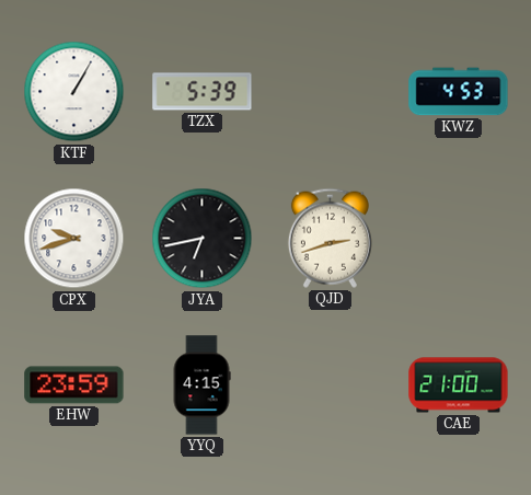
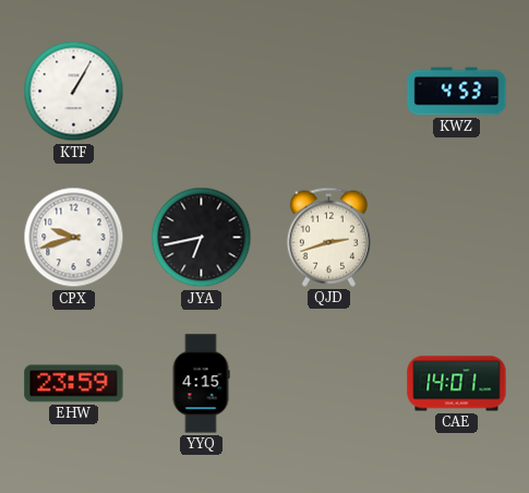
TZX: 5:39 -> none (203, 92)
CAE: 21:00 -> 14:01 (457, 384)
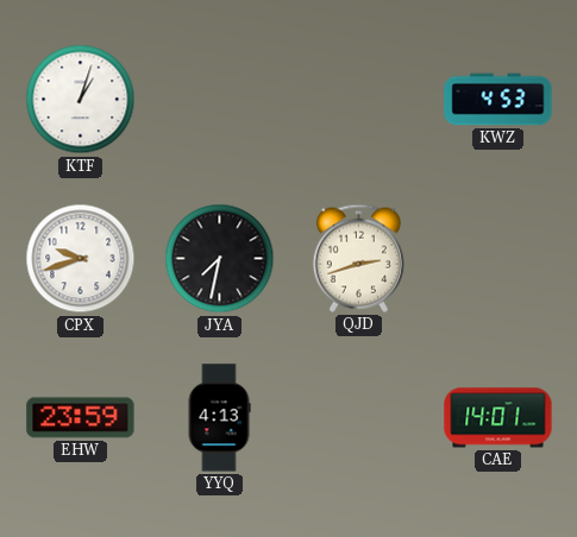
KTF: 1:05 -> 1:03 (81, 100)
JYA: 6:43 -> 7:32 (220, 259)
YYQ: 4:15 -> 4:13 (219, 418)
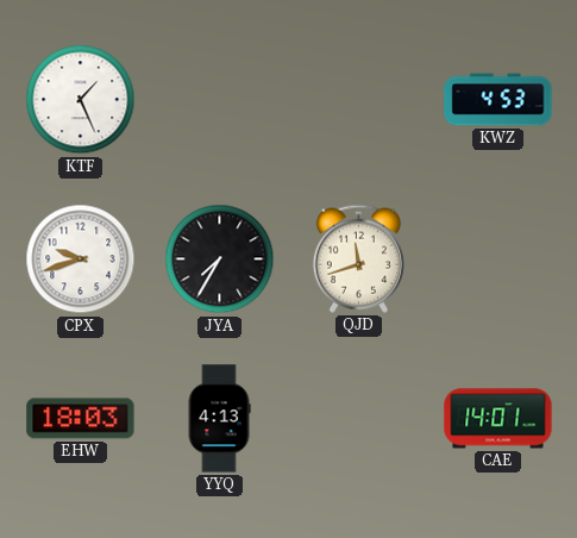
KTF: 1:03 -> 1:26 (81, 100)
JYA: 7:32 -> 7:35 (220, 259)
QJD: 2:42 -> 11:42 (358, 258)
EHW: 23:59 -> 18:03 (81, 419)
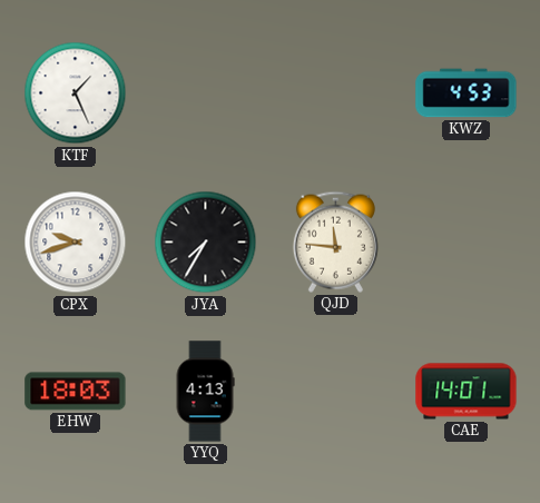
QJD: 11:42 -> 11:46 (335, 241)
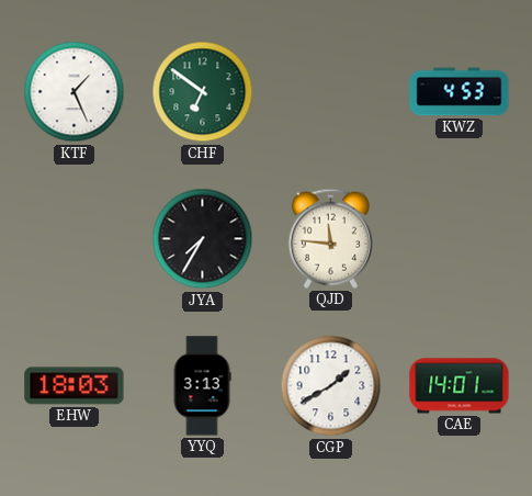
CHF: none -> 6:51 (203, 92)
CPX: 9:42 -> none (76, 243)
YYQ: 4:13 -> 3:13 (202, 386)
CGP: none -> 1:40 (331, 386)
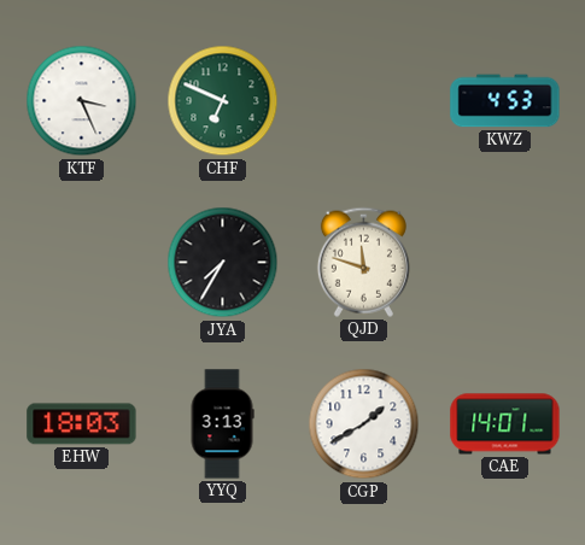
KTF: 1:26 -> 3:26 (82, 101)
CHF: 6:51 -> 6:49 (223, 101)
QJD: 11:46 -> 11:48 (363, 262)
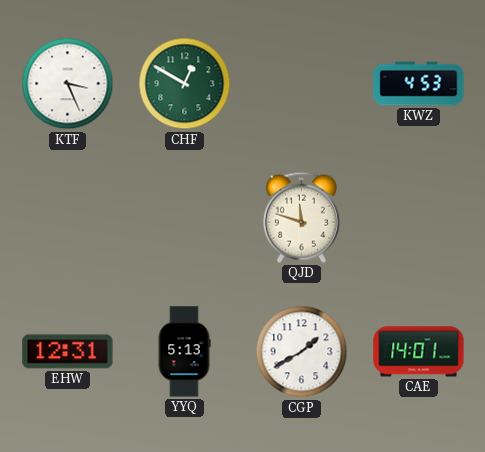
CHF: 6:49 -> 12:50 (185, 84)
JYA: 7:35 -> none (223, 263)
EHW: 18:03 -> 12:31 (68, 352)
YYQ: 3:13 -> 5:13 (184, 352)
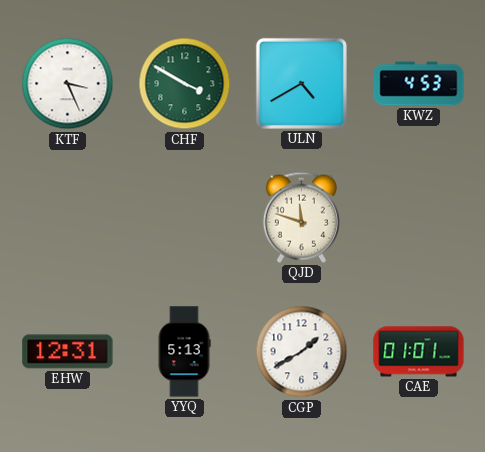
CHF: 12:50 -> 3:50 (185, 84)
ULN: none -> 4:40 (301, 83)
CAE: 14:01 -> 01:01 (419, 352)
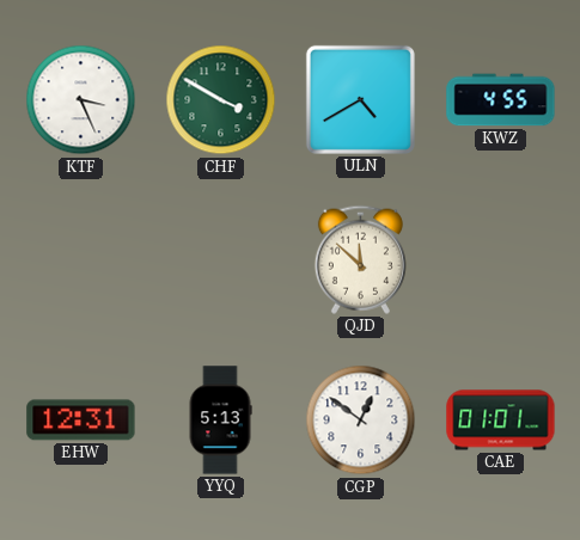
KWZ: 4:53 -> 4:55 (501, 100)
QJD: 11:48 -> 11:52 (360, 259)
CGP: 1:40 -> 12:51 (361, 421)
